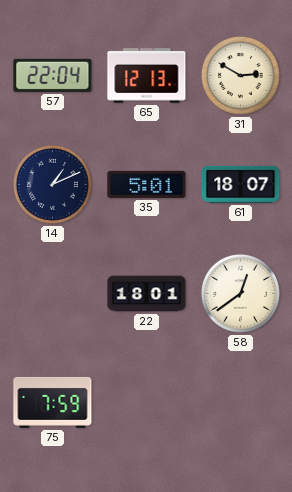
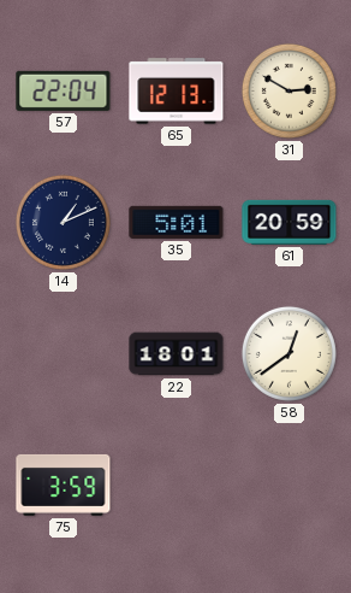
61: 18:07 -> 20:59 (290, 222)
75: 7:59 -> 3:59 (64, 485)
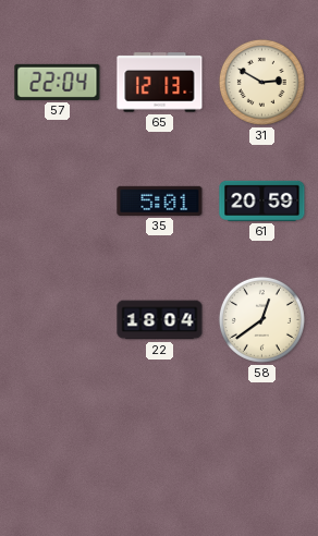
14: 1:11 -> none (63, 222)
22: 18:01 -> 18:04 (160, 320)
75: 3:59 -> none (64, 485)
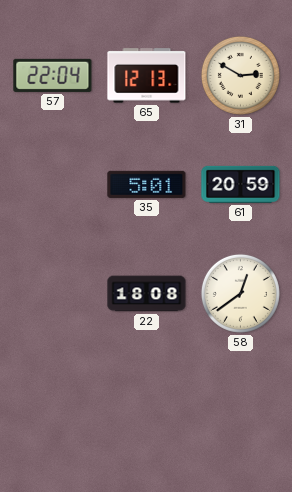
22: 18:04 -> 18:08 (147, 294)
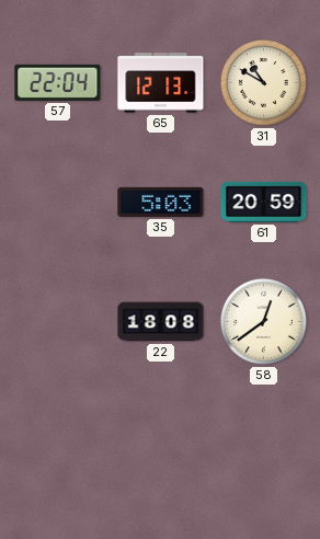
31: 2:50 -> 10:50 (263, 82)
35: 5:01 -> 5:03 (161, 202)
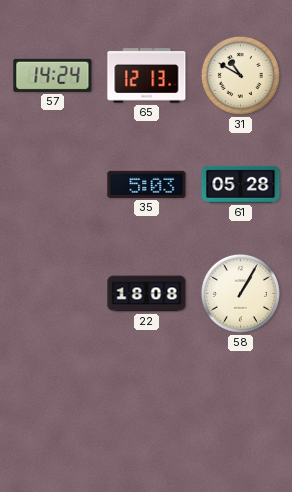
57: 22:04 -> 14:24 (53, 75)
61: 20:59 -> 05:28 (241, 184)
58: 12:39 -> 1:05 (240, 293)
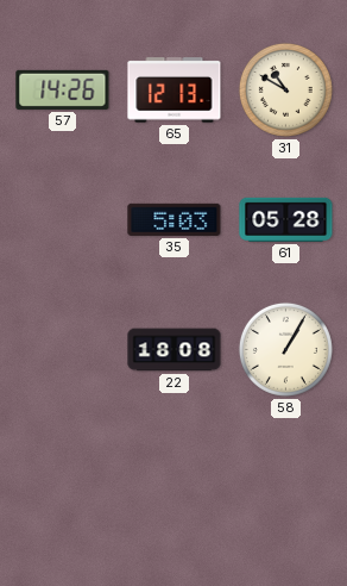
57: 14:24 -> 14:26 (63, 89)
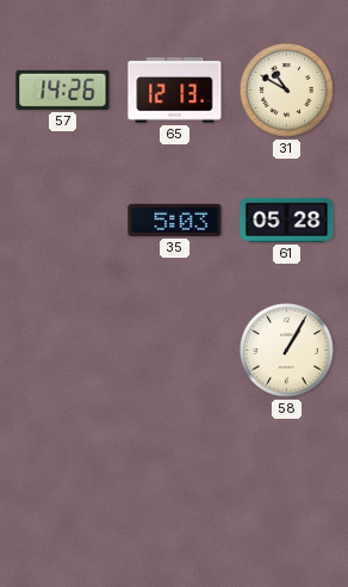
22: 18:08 -> none (175, 350)
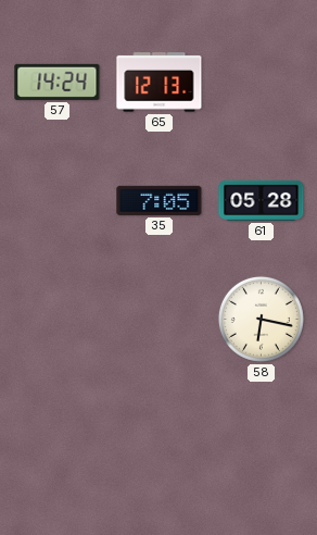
57: 14:26 -> 14:24 (58, 82)
31: 10:50 -> none (286, 89)
35: 5:03 -> 7:05 (160, 200)
58: 1:05 -> 6:17 (261, 319)
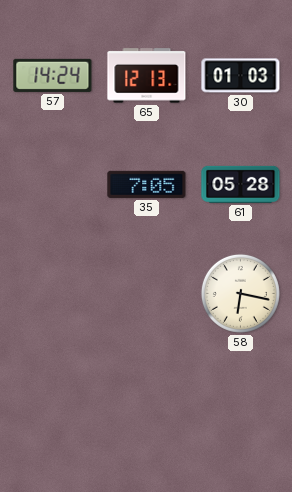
30: none -> 01:03 (241, 76)
